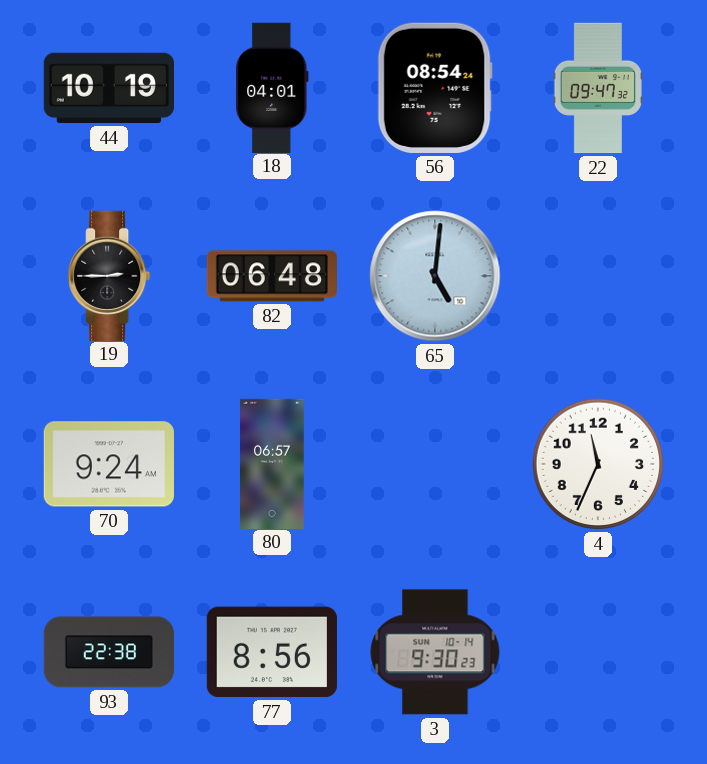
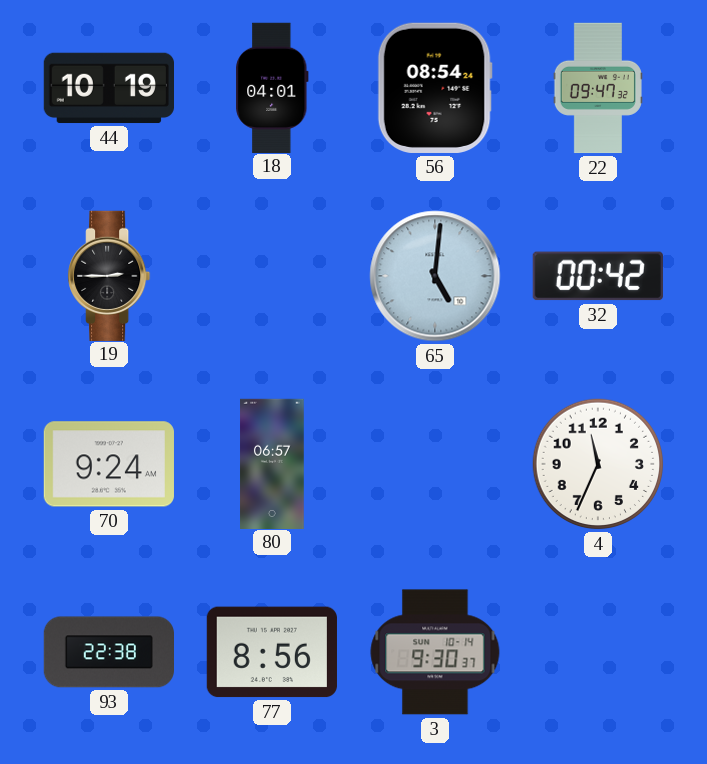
82: 06:48 -> none (271, 276)
32: none -> 00:42 (598, 276)
3: 9:30:23 -> 9:30:37 (435, 652)
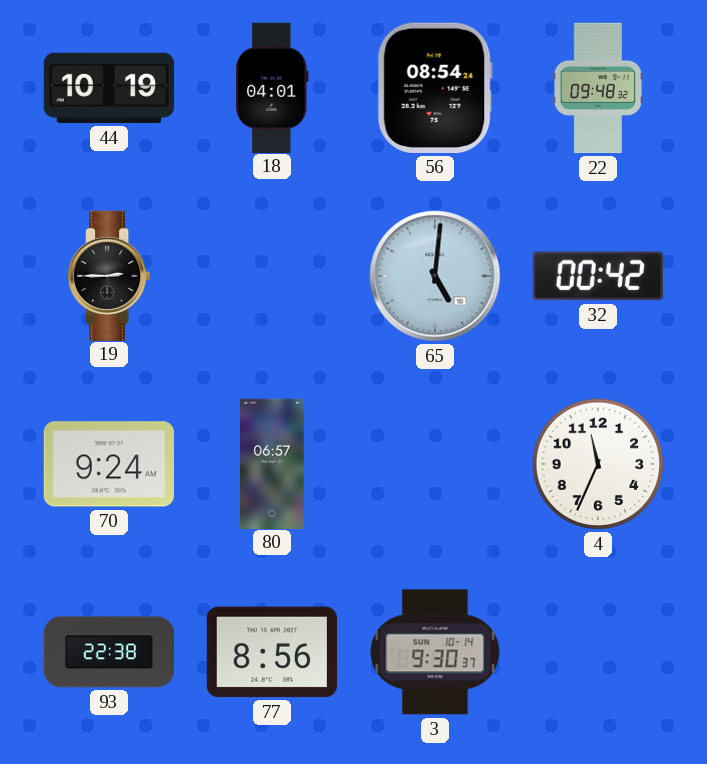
22: 09:47 -> 09:48 (598, 88)
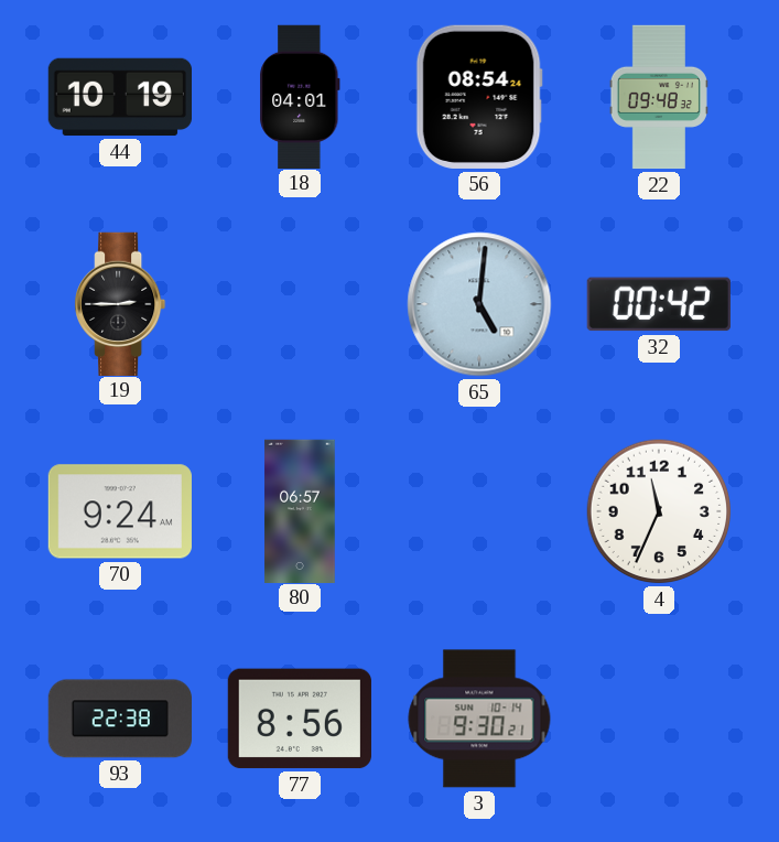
3: 9:30:37 -> 9:30:21 (479, 719)
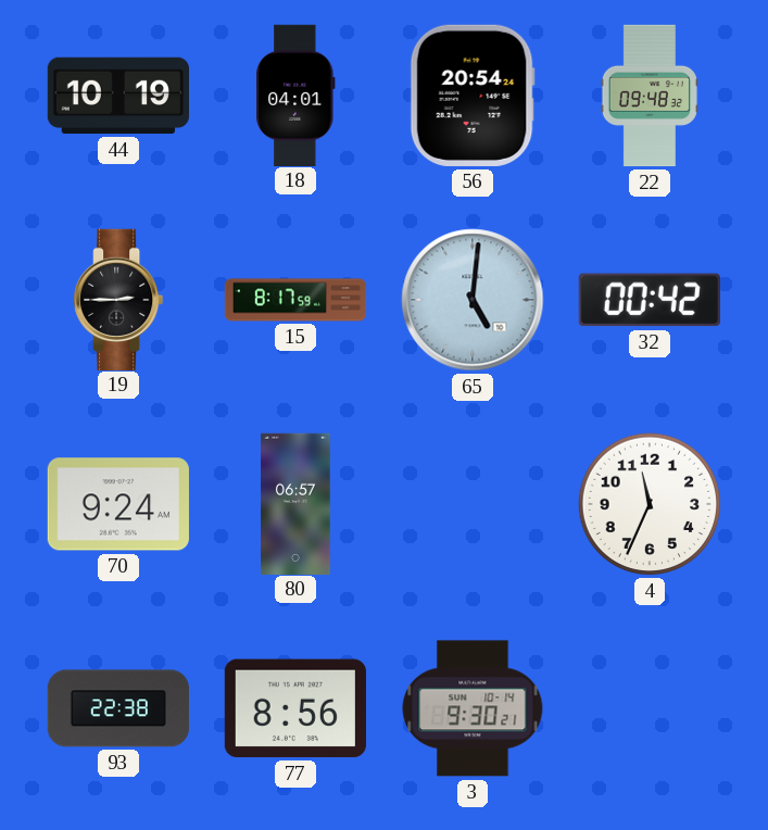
56: 08:54 -> 20:54 (473, 96)
15: none -> 8:17 (295, 300)
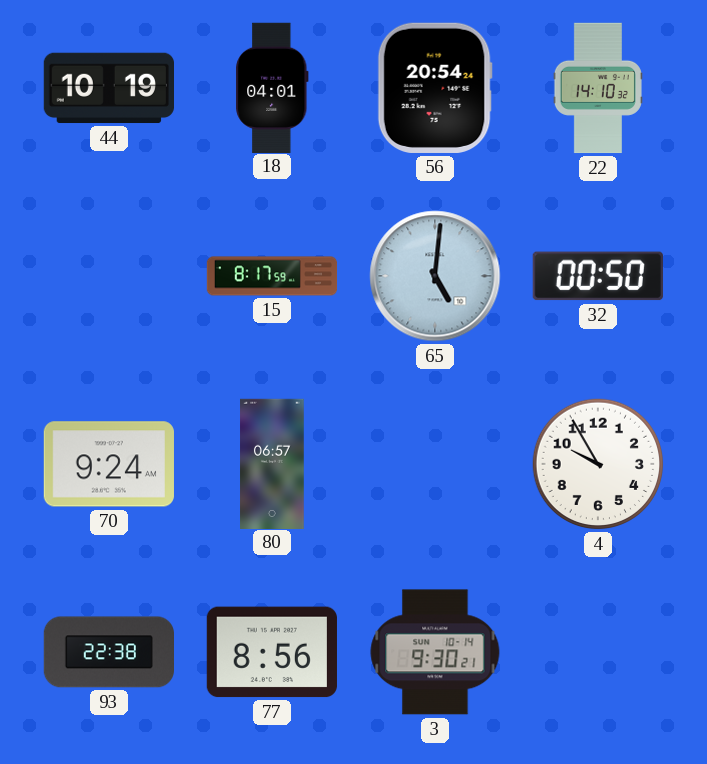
22: 09:48 -> 14:10 (598, 88)
19: 2:45 -> none (118, 299)
32: 00:42 -> 00:50 (598, 276)
4: 11:34 -> 9:55 (598, 464)
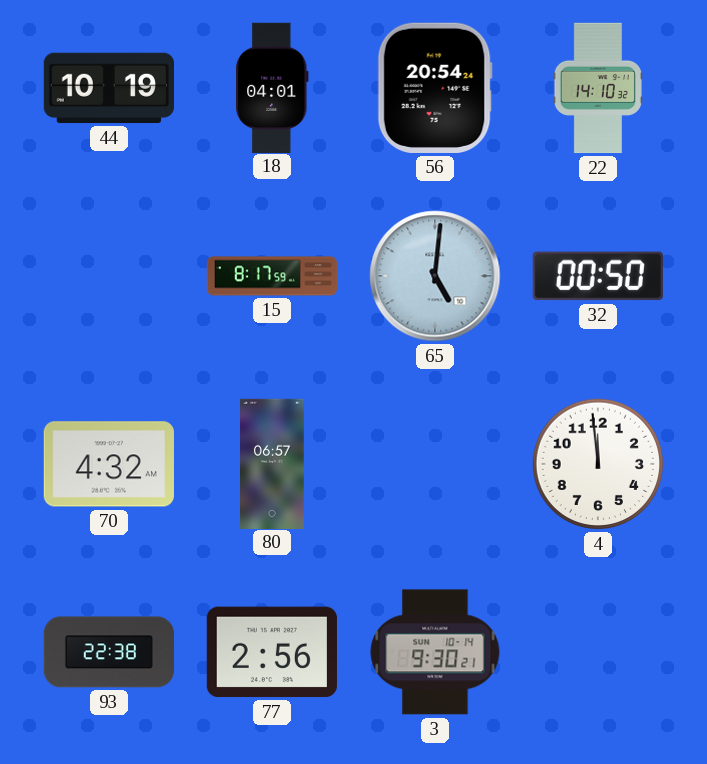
70: 9:24 -> 4:32 (109, 464)
4: 9:55 -> 11:59 (598, 464)
77: 8:56 -> 2:56 (272, 652)
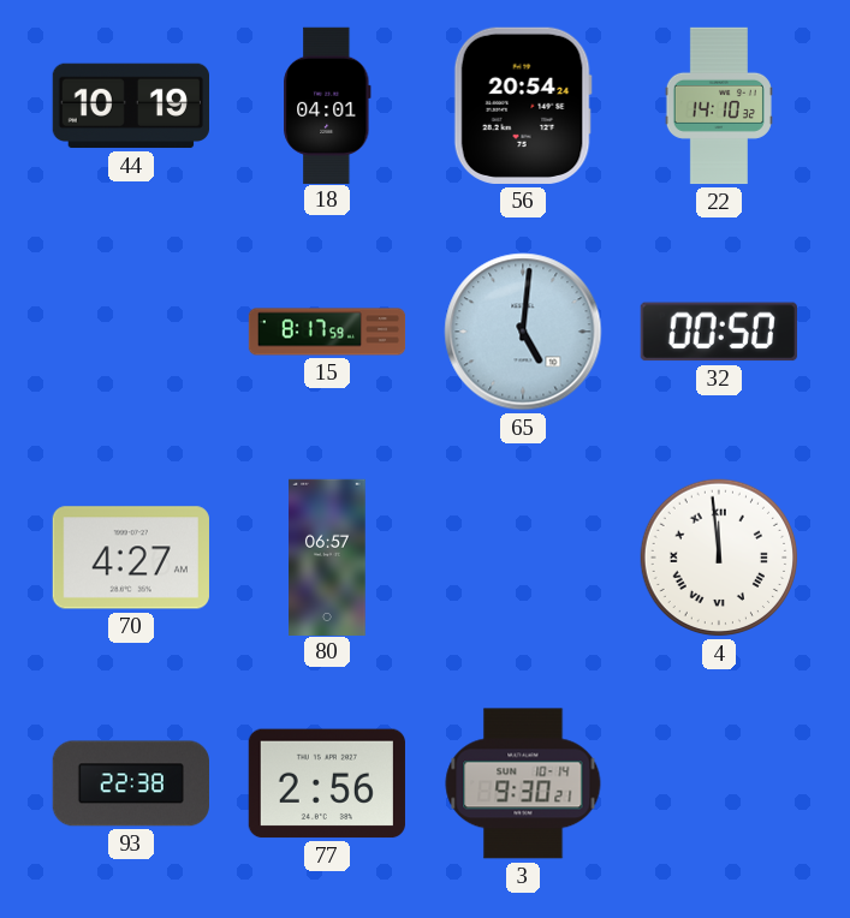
70: 4:32 -> 4:27 (131, 558)
4 numerals: Arabic -> Roman (719, 558)
